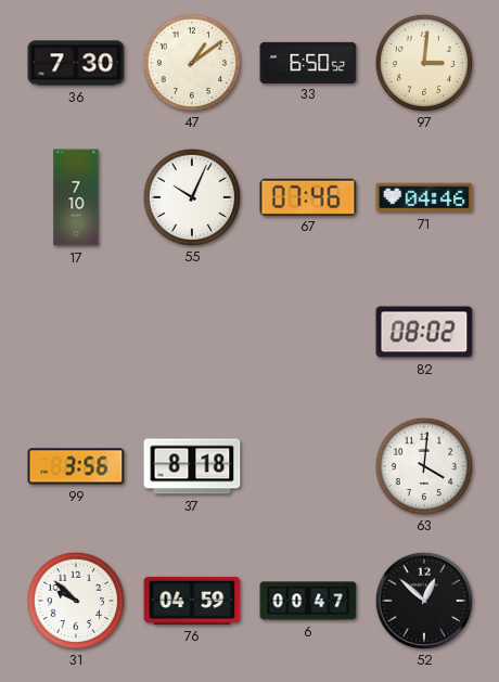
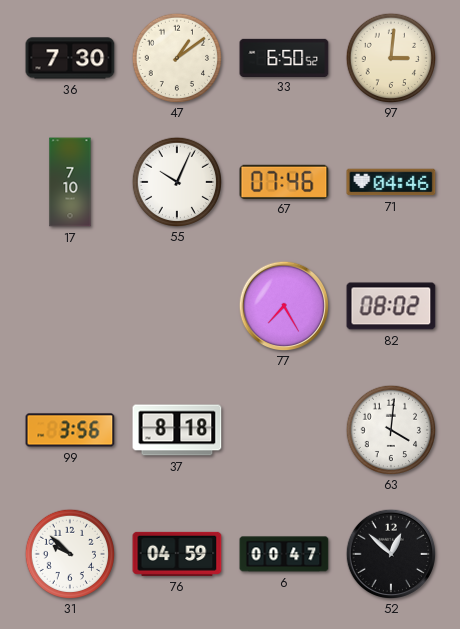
77: none -> 7:25 (283, 305)
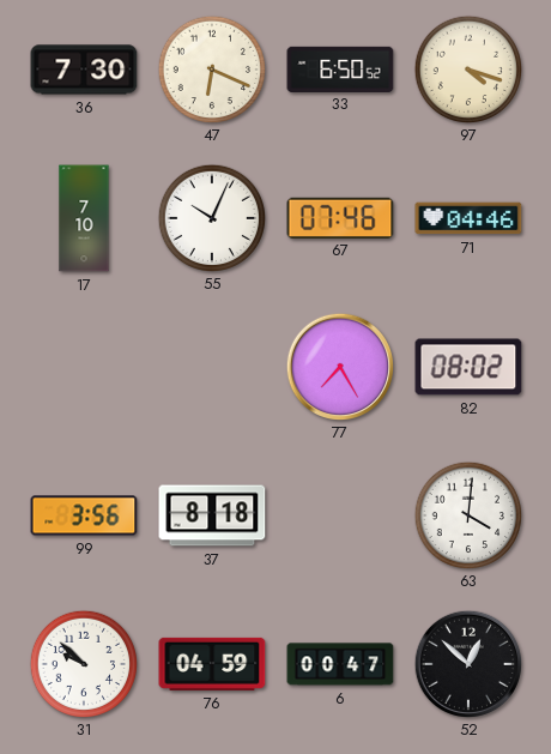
47: 1:09 -> 6:19 (211, 68)
97: 3:01 -> 4:18 (467, 68)
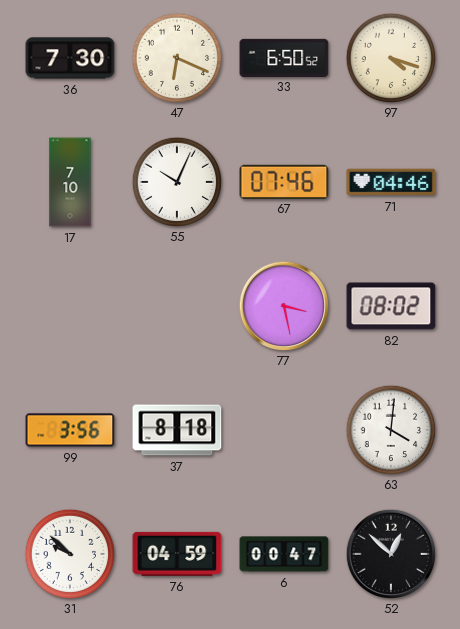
77: 7:25 -> 3:28 (283, 305)
